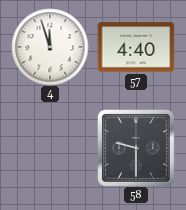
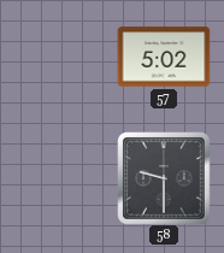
4: 11:57 -> none (50, 47)
57: 4:40 -> 5:02 (164, 57)
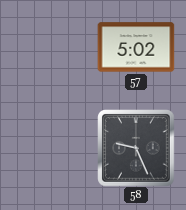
58: 9:30 -> 9:26 (136, 148)
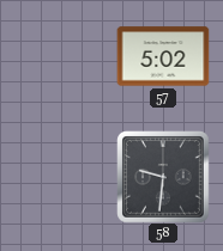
58: 9:26 -> 9:31 (163, 177)
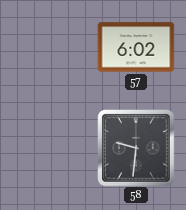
57: 5:02 -> 6:02 (136, 47)
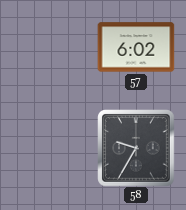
58: 9:31 -> 9:35 (136, 148)
